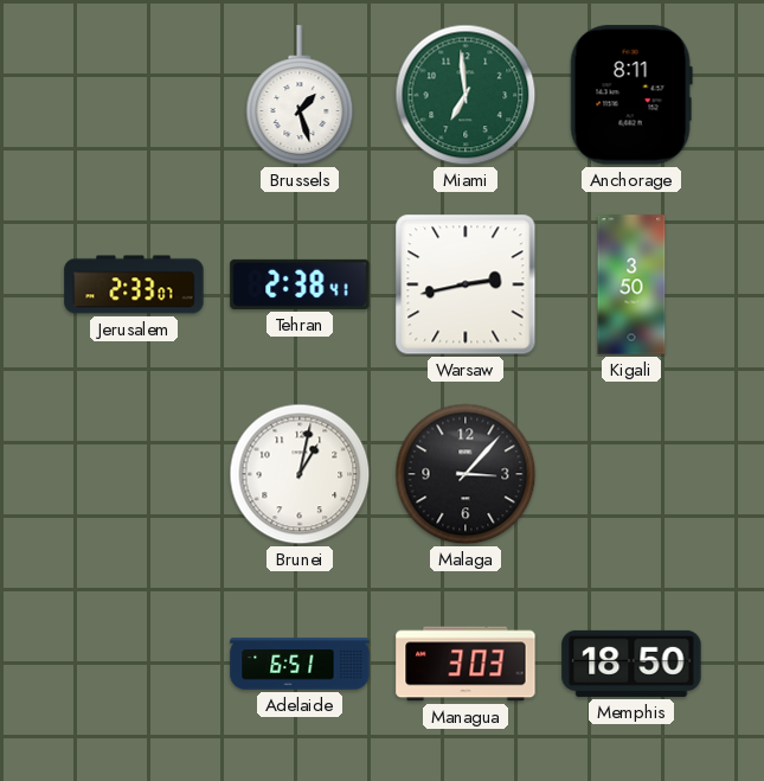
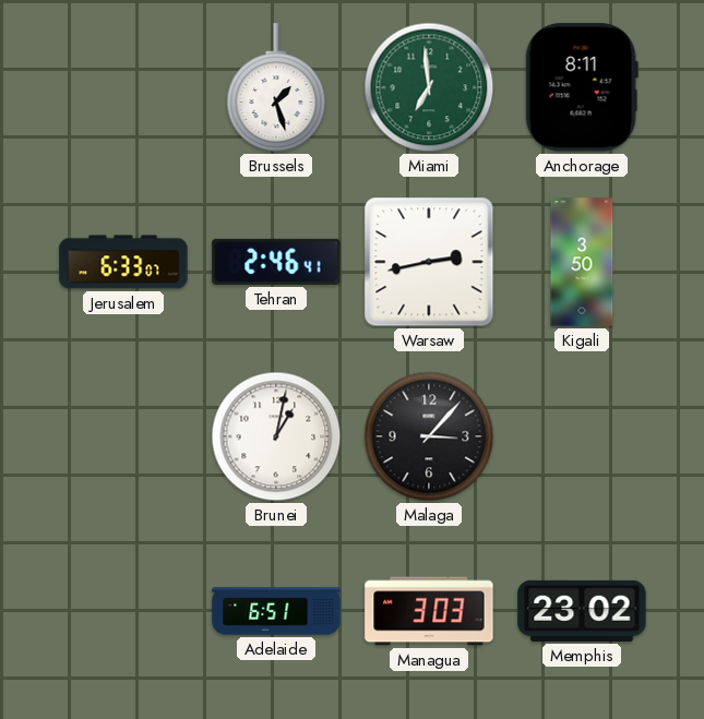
Jerusalem: 2:33 -> 6:33 (123, 262)
Tehran: 2:38 -> 2:46 (276, 262)
Memphis: 18:50 -> 23:02 (582, 611)
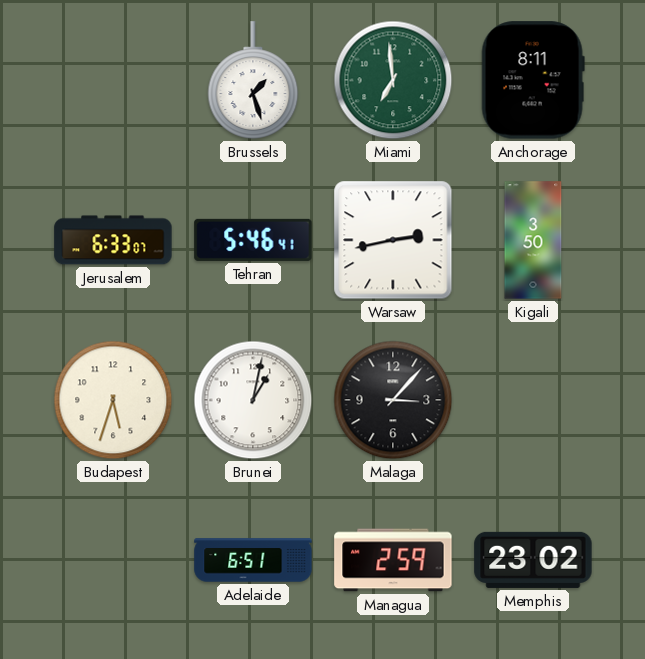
Tehran: 2:46 -> 5:46 (253, 240)
Budapest: none -> 5:33 (113, 400)
Managua: 3:03 -> 2:59 (393, 560)
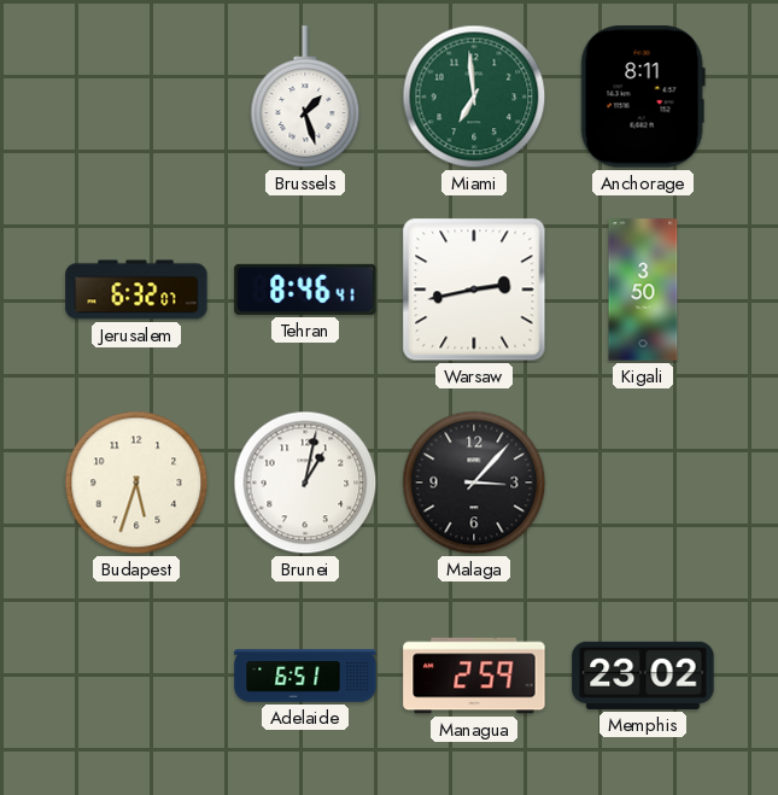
Jerusalem: 6:33 -> 6:32 (136, 290)
Tehran: 5:46 -> 8:46 (305, 290)
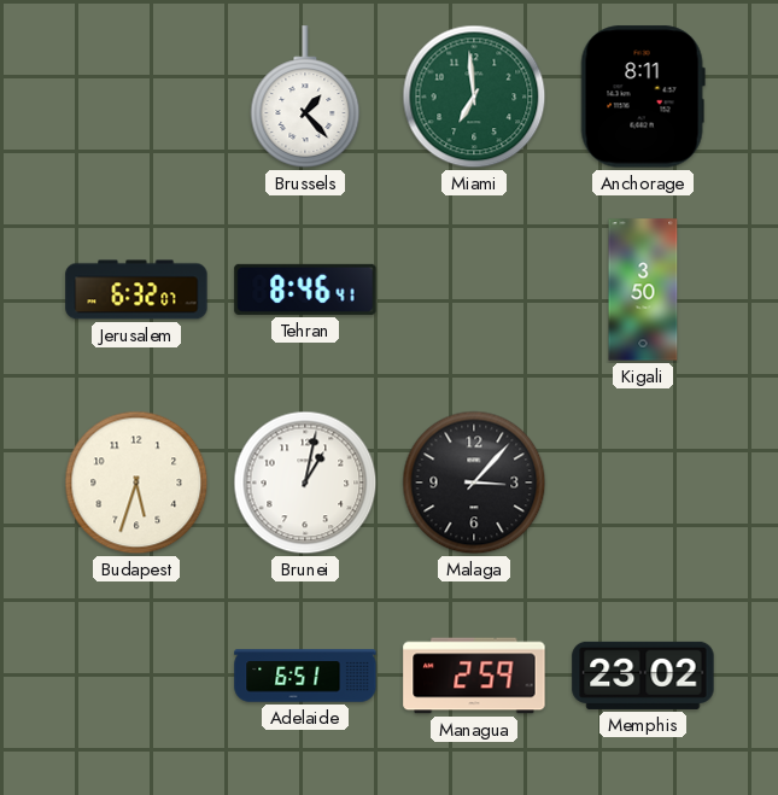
Brussels: 1:27 -> 1:23 (305, 97)
Warsaw: 2:43 -> none (474, 290)
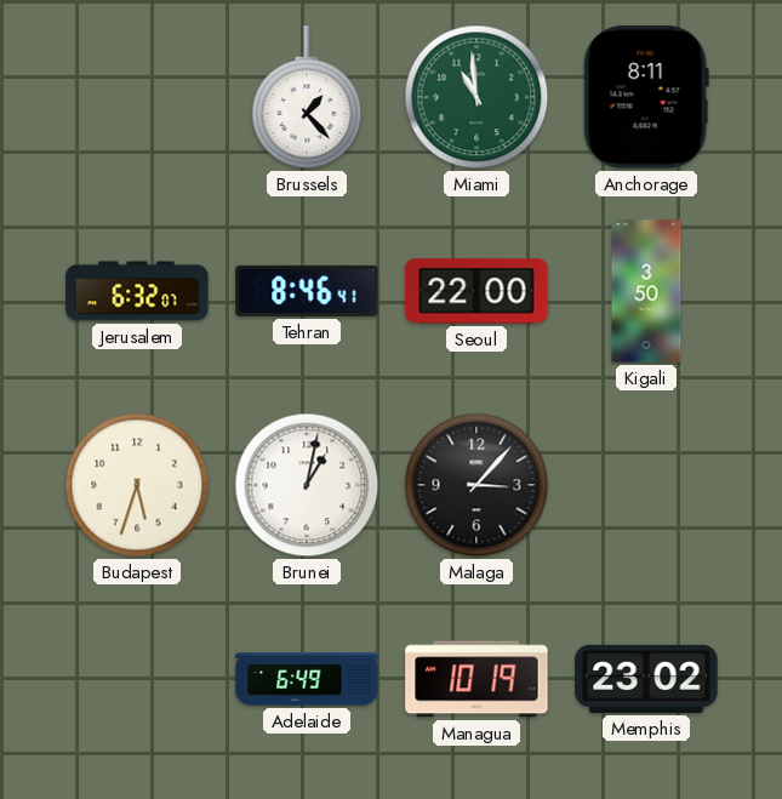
Miami: 6:59 -> 10:59 (476, 97)
Seoul: none -> 22:00 (476, 291)
Adelaide: 6:51 -> 6:49 (307, 679)
Managua: 2:59 -> 10:19 (476, 679)
